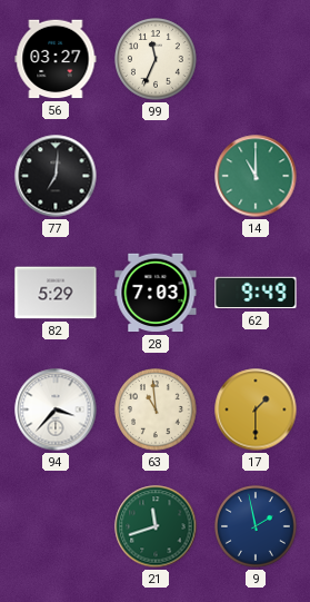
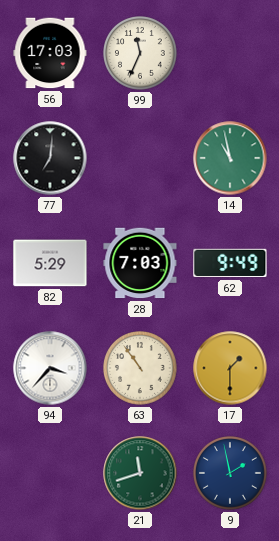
56: 03:27 -> 17:03 (50, 53)
14: 11:00 -> 10:58 (230, 158)
63: 10:59 -> 10:54 (141, 369)
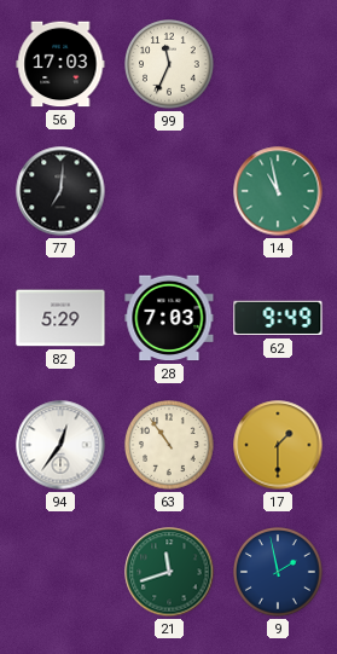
94: 3:37 -> 12:36 (60, 445)
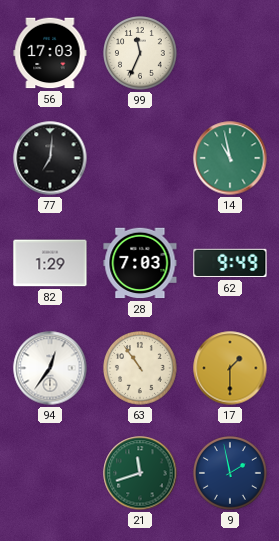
82: 5:29 -> 1:29 (50, 263)
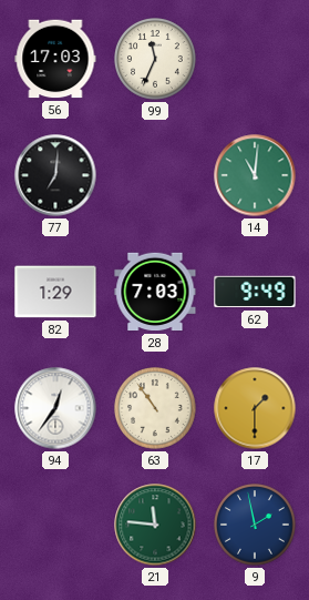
14: 10:58 -> 11:01 (255, 175)
21: 11:42 -> 11:46 (155, 525)
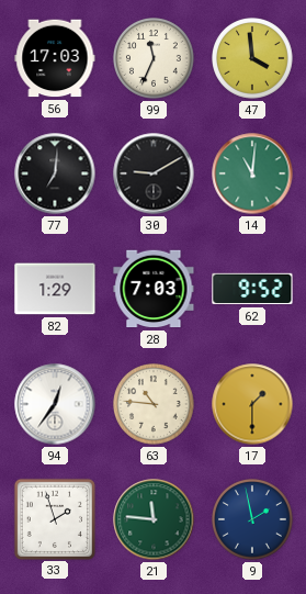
47: none -> 3:59 (253, 59)
30: none -> 9:10 (154, 173)
62: 9:49 -> 9:52 (252, 289)
63: 10:54 -> 10:46 (155, 405)
33: none -> 1:57 (54, 518)
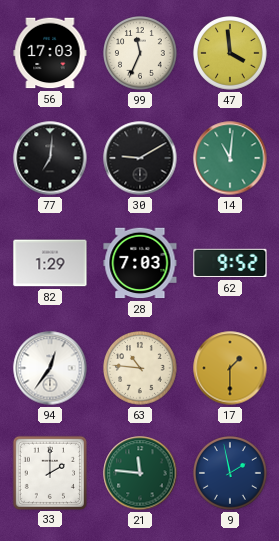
33: 1:57 -> 2:00 (49, 472)
